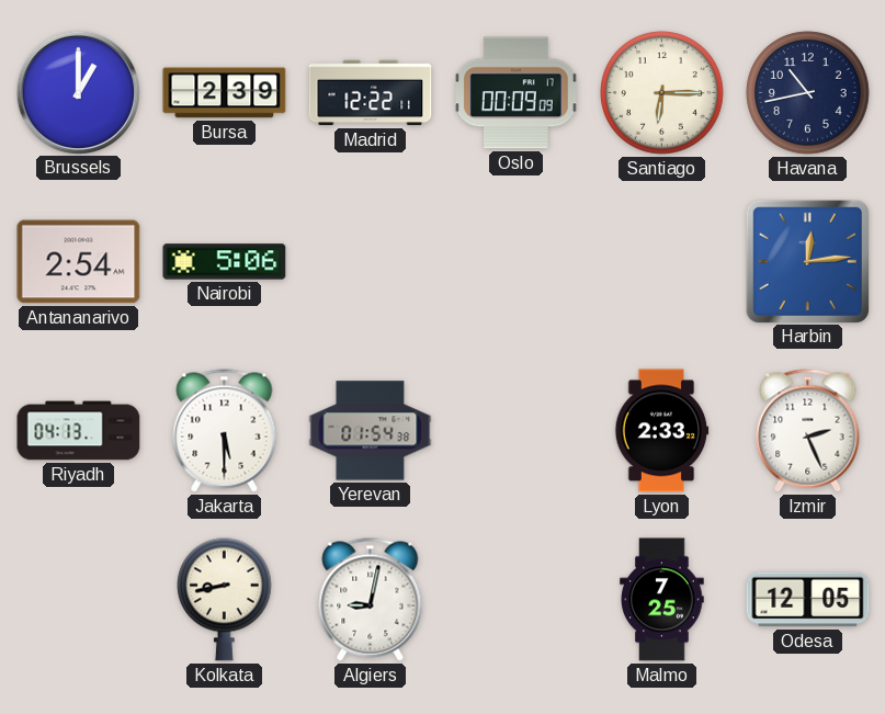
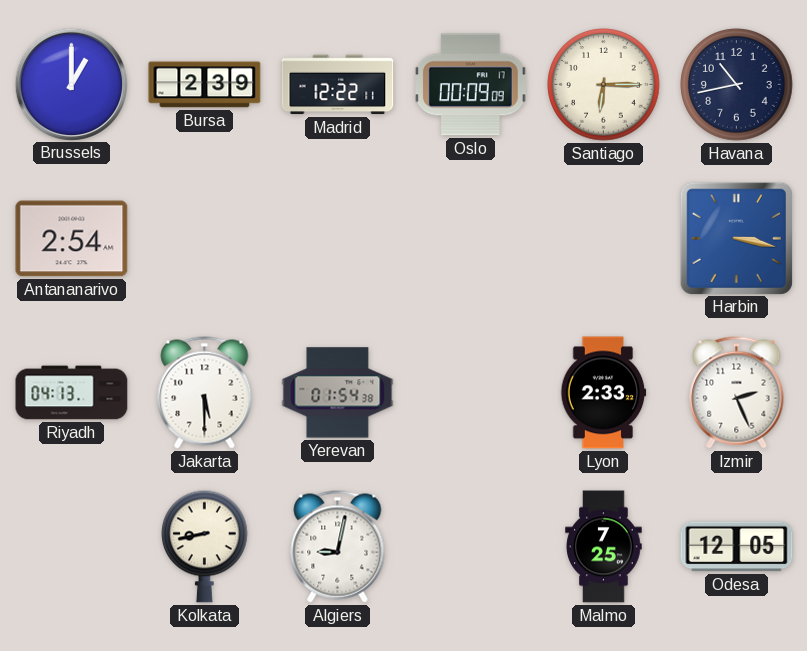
Nairobi: 5:06 -> none (225, 262)
Harbin: 12:14 -> 3:17 (736, 238)
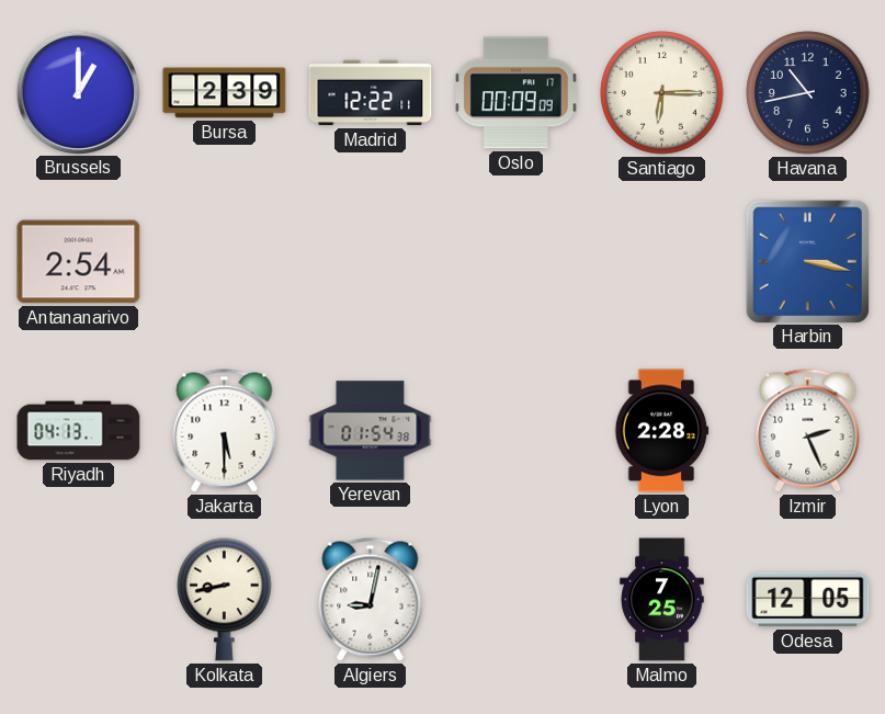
Lyon: 2:33 -> 2:28 (662, 431)
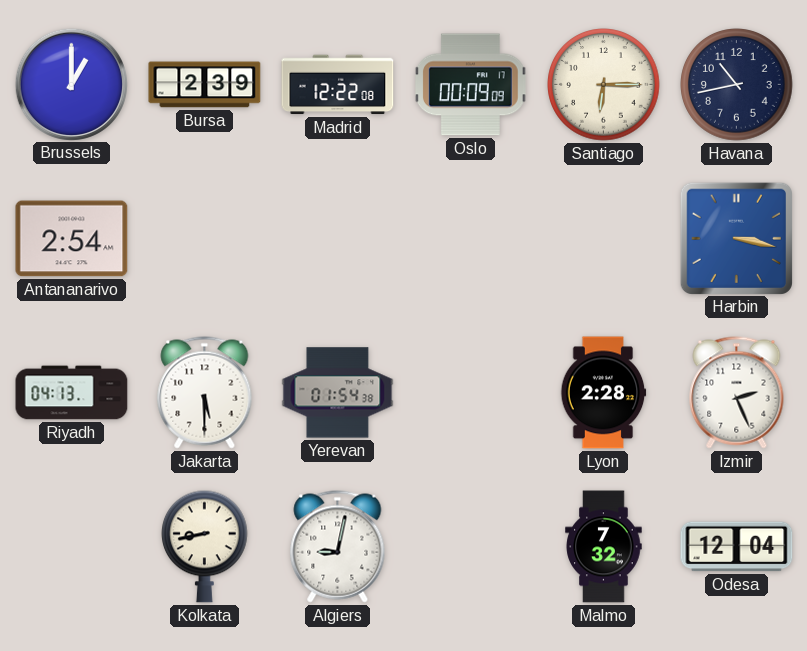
Madrid: 12:22:11 -> 12:22:08 (338, 85)
Malmo: 7:25 -> 7:32 (604, 547)
Odesa: 12:05 -> 12:04 (737, 547)
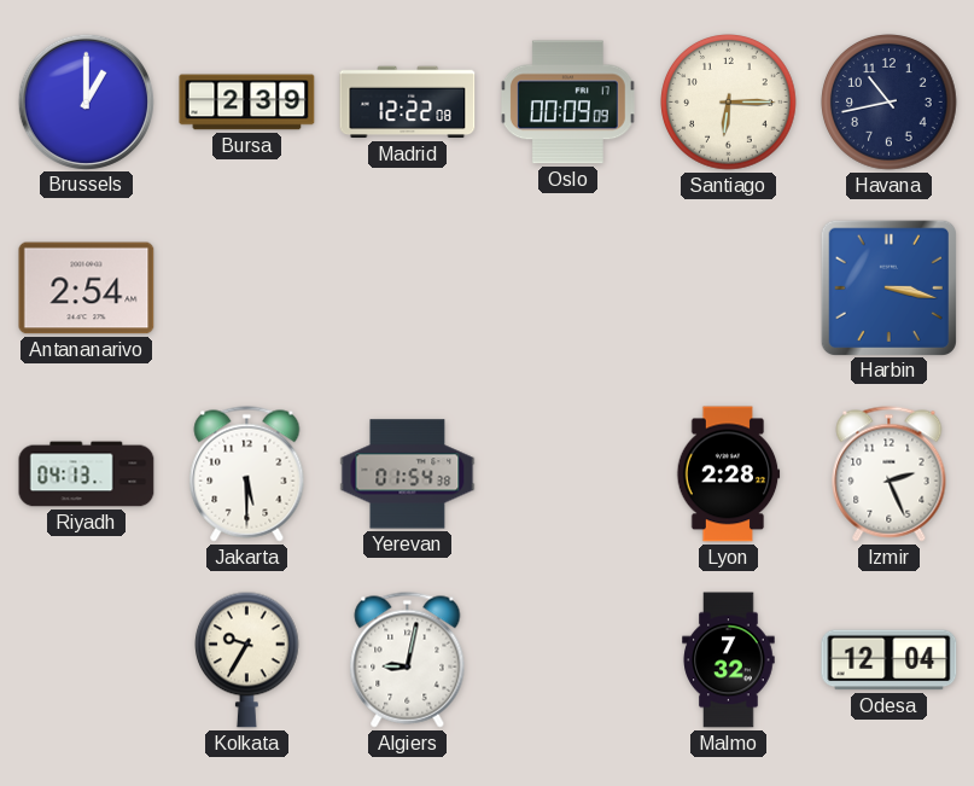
Kolkata: 8:43 -> 9:35 (247, 659)
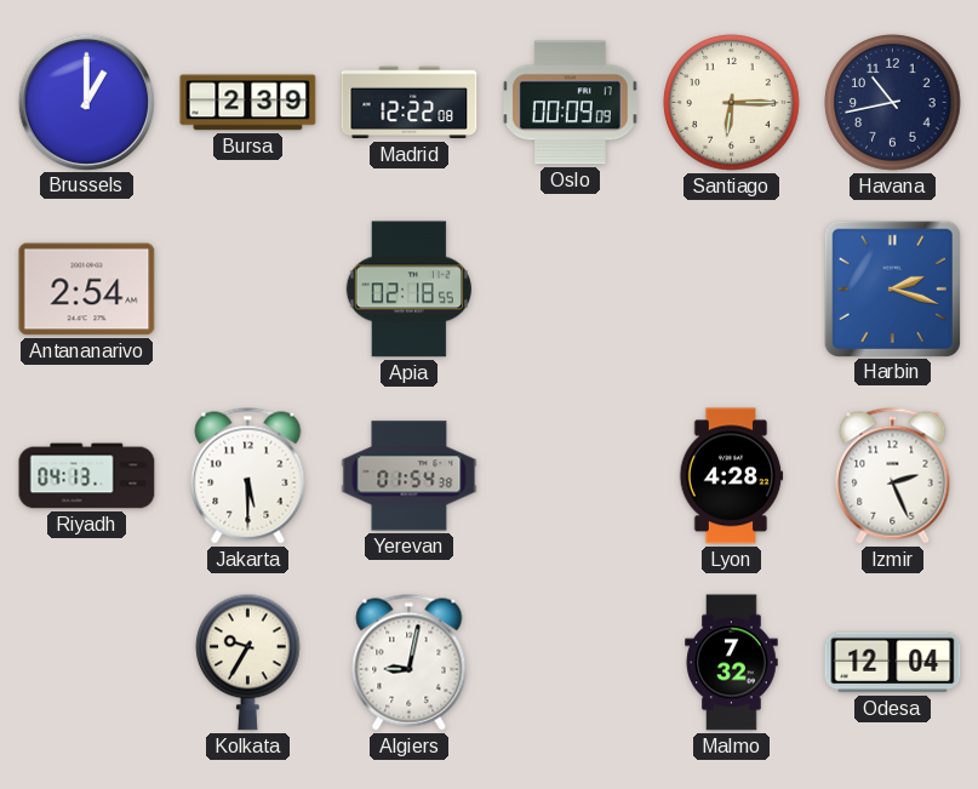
Apia: none -> 02:18 (408, 290)
Harbin: 3:17 -> 2:18 (892, 288)
Lyon: 2:28 -> 4:28 (732, 476)
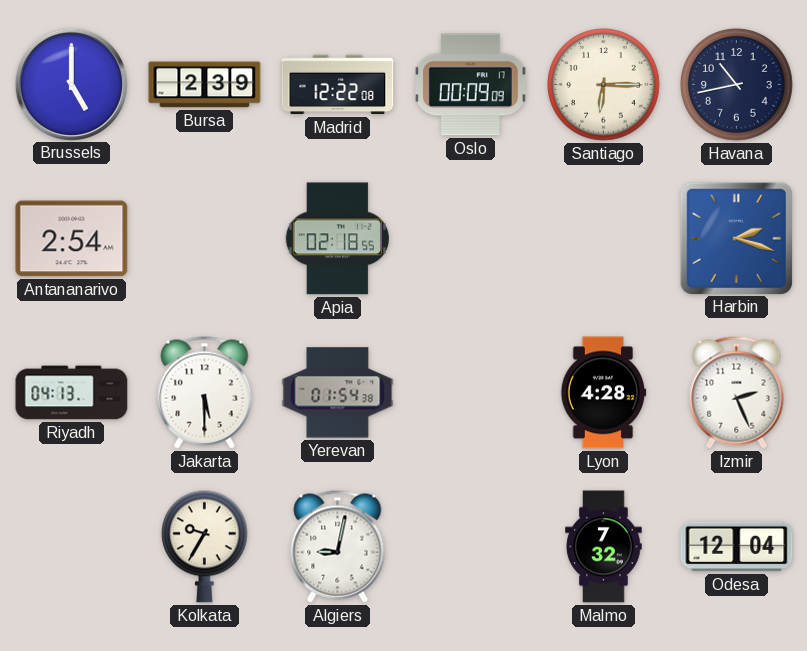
Brussels: 1:00 -> 5:00 (71, 84)
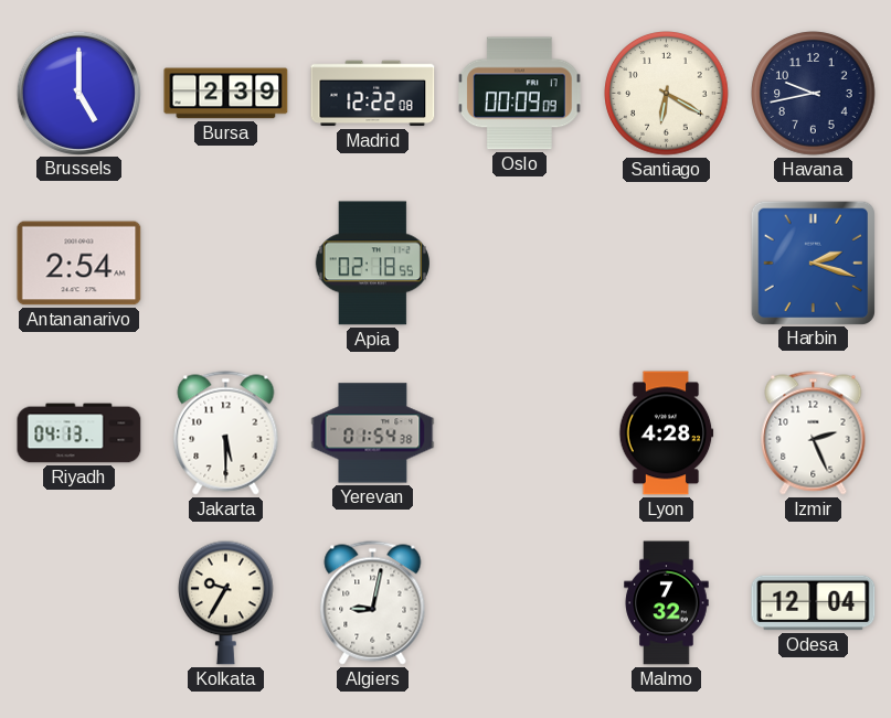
Santiago: 6:15 -> 6:20 (667, 94)
Havana: 10:43 -> 9:43 (814, 94)
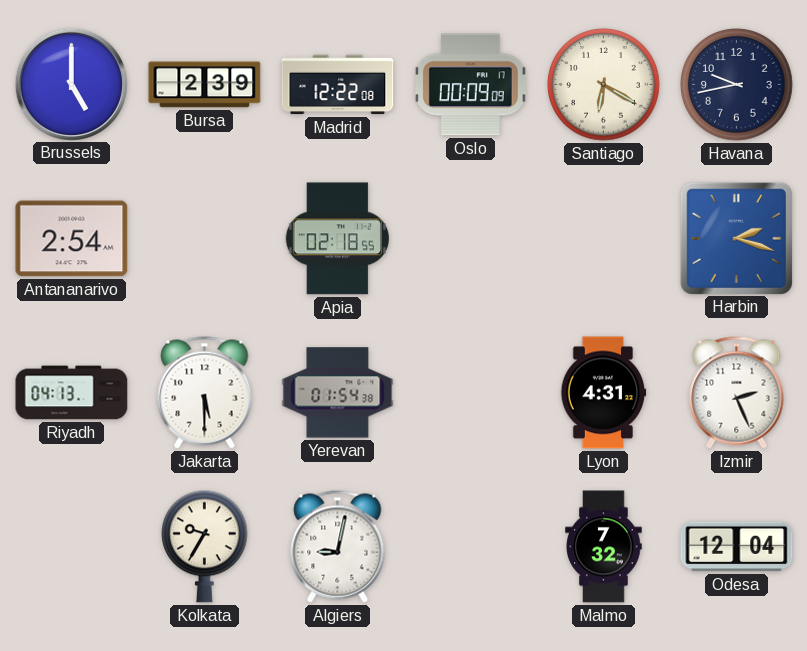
Lyon: 4:28 -> 4:31 (604, 393)
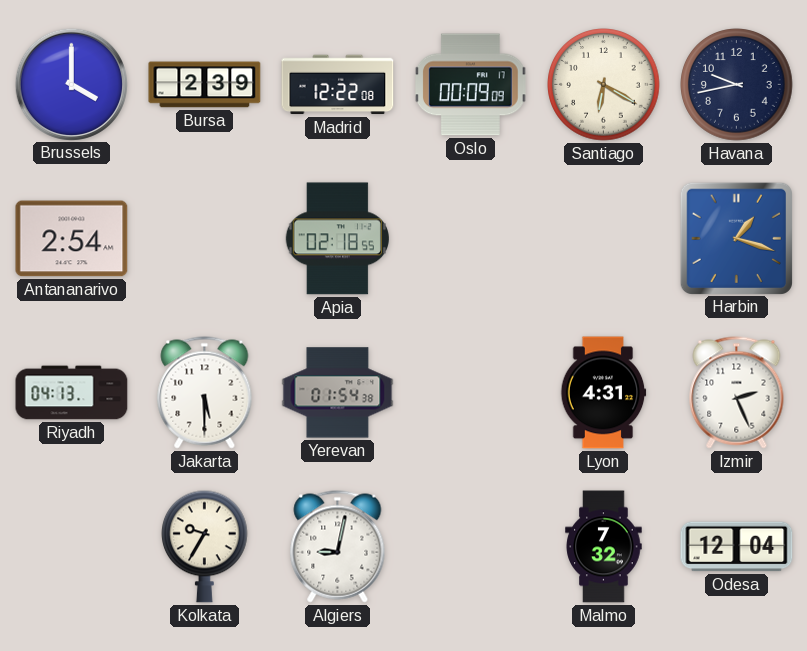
Brussels: 5:00 -> 4:00 (71, 84)
Harbin: 2:18 -> 1:18 (736, 238)
